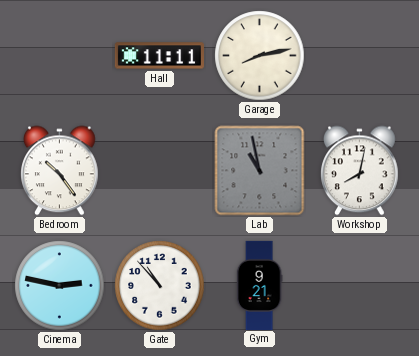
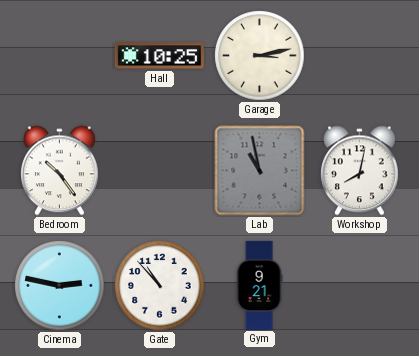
Hall: 11:11 -> 10:25 (159, 56)
Garage: 8:13 -> 3:13 (260, 56)
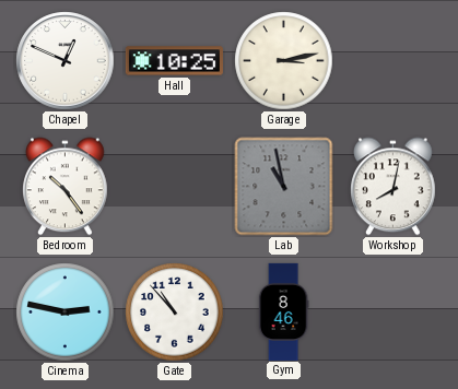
Chapel: none -> 12:49 (66, 61)
Gym: 9:21 -> 8:46 (283, 311)
